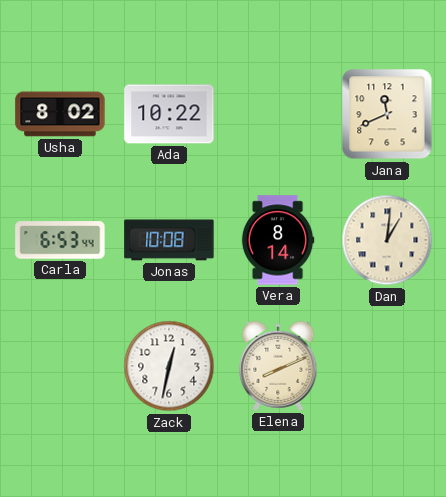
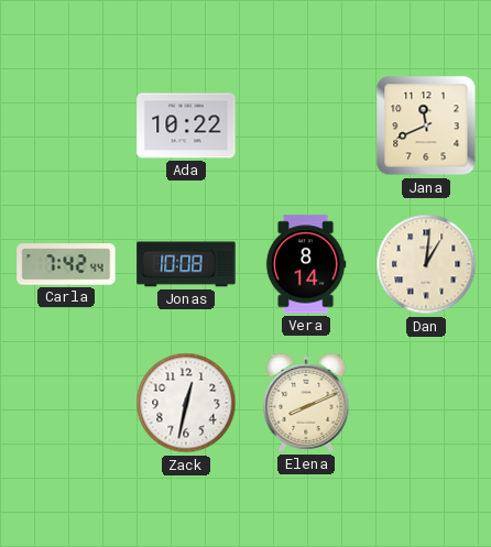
Usha: 8:02 -> none (60, 114)
Carla: 6:53 -> 7:42 (66, 264)
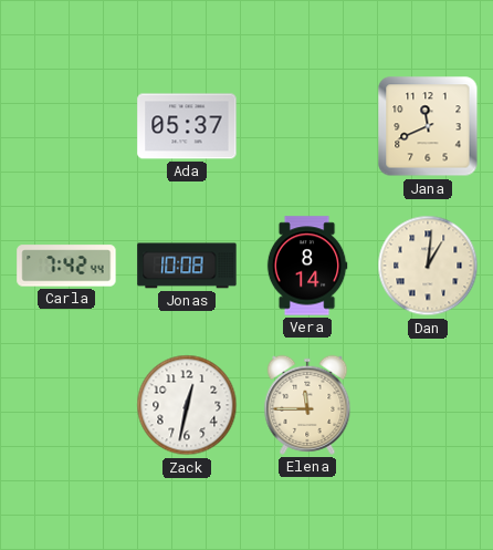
Ada: 10:22 -> 05:37 (187, 126)
Elena: 8:11 -> 11:45 (307, 405)
